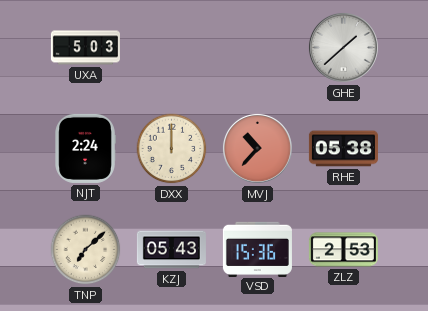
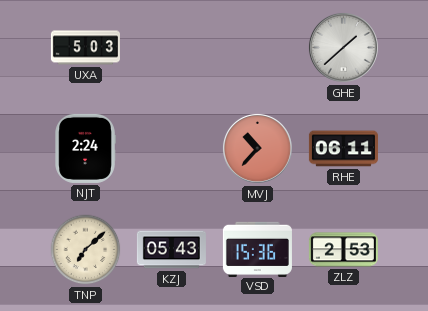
DXX: 12:00 -> none (172, 149)
RHE: 05:38 -> 06:11 (343, 149)
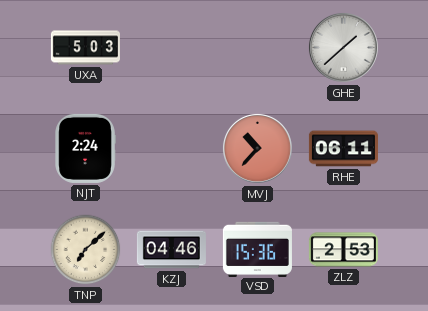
KZJ: 05:43 -> 04:46 (171, 250)
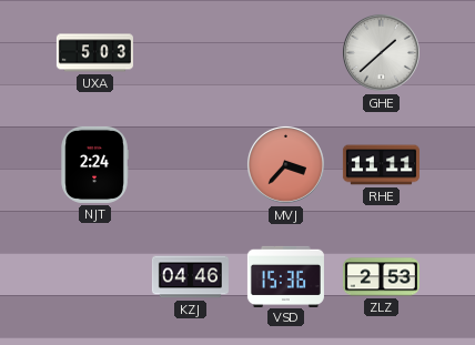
MVJ: 10:37 -> 3:37 (285, 164)
RHE: 06:11 -> 11:11 (381, 165)
TNP: 7:08 -> none (86, 250)
